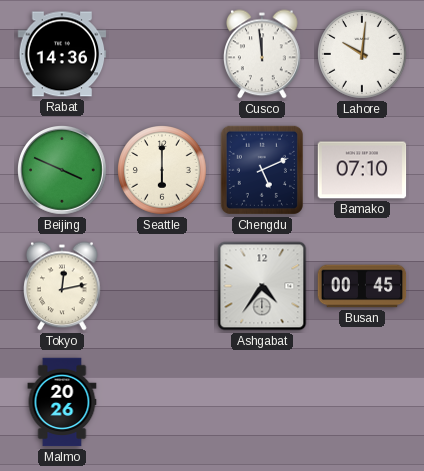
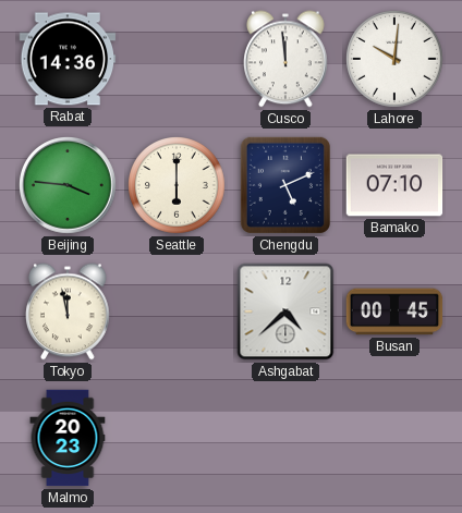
Beijing: 3:49 -> 3:46 (69, 186)
Tokyo: 12:13 -> 11:58 (69, 312)
Ashgabat: 4:36 -> 4:38 (285, 312)
Malmo: 20:26 -> 20:23 (68, 438)
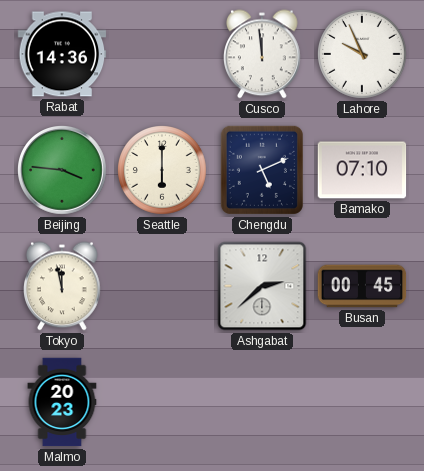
Lahore: 10:01 -> 9:56 (363, 55)
Ashgabat: 4:38 -> 2:38 (262, 286)
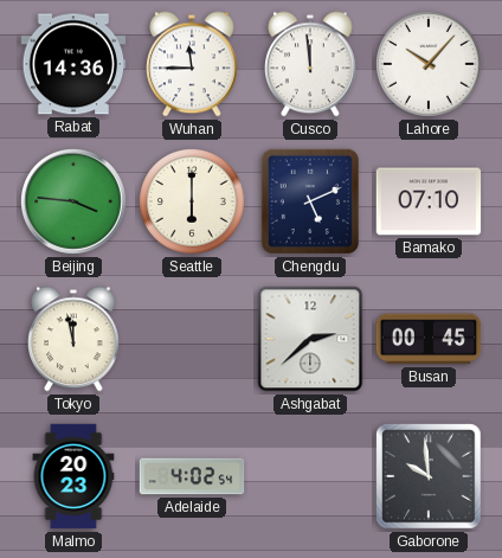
Wuhan: none -> 11:45 (193, 64)
Lahore: 9:56 -> 10:07 (430, 65)
Adelaide: none -> 4:02 (192, 476)
Gaborone: none -> 9:59 (429, 476)
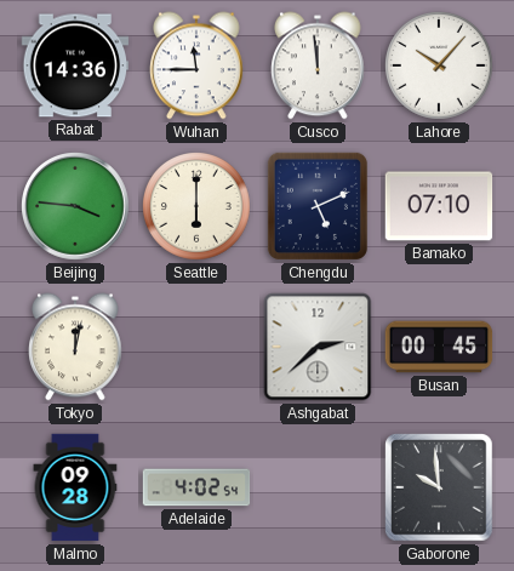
Tokyo: 11:58 -> 12:02 (76, 347)
Malmo: 20:23 -> 09:28 (75, 487)
